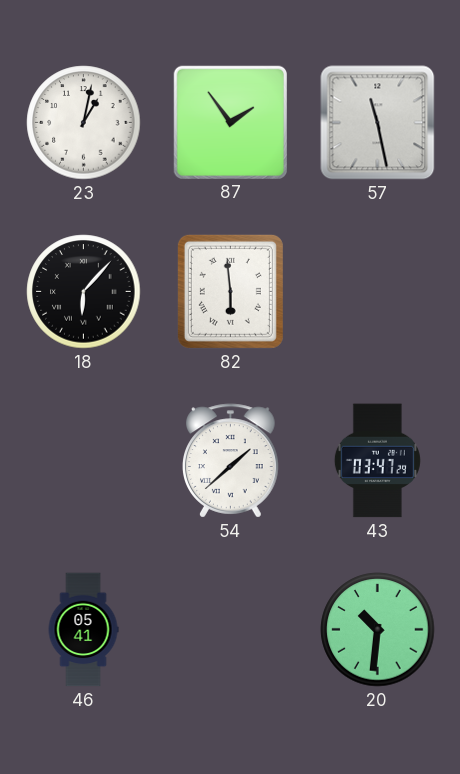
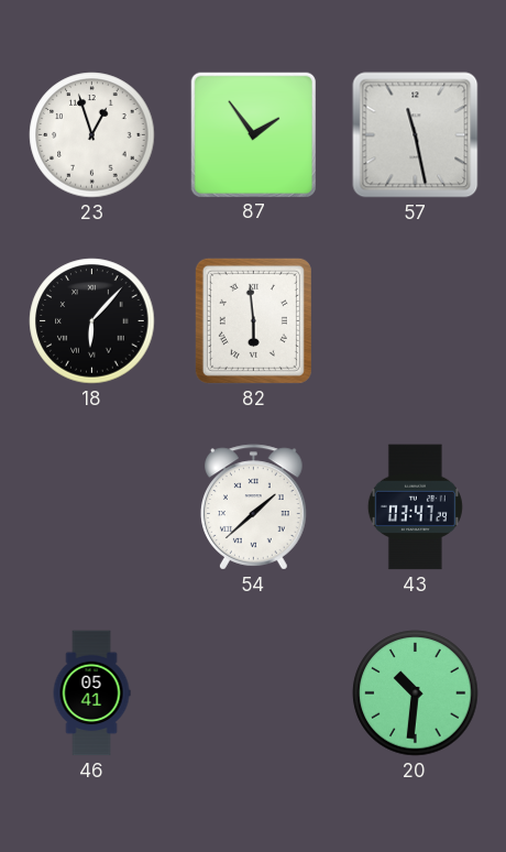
23: 1:02 -> 12:57 (92, 135)
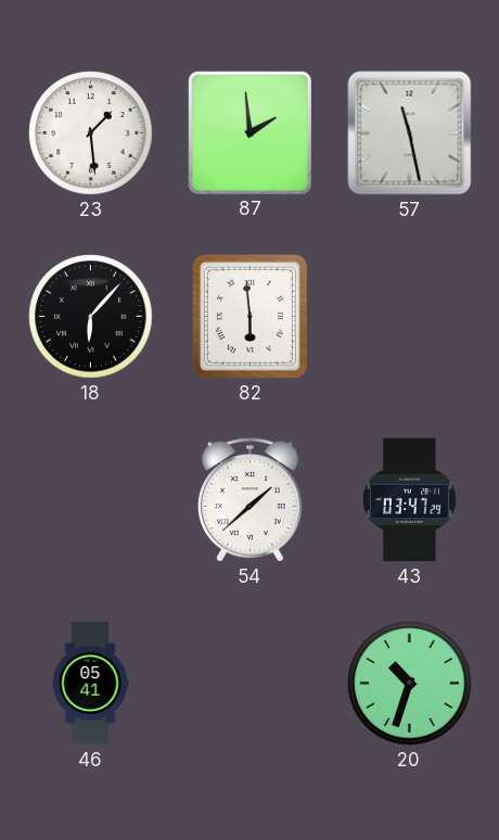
23: 12:57 -> 1:29 (91, 133)
87: 1:54 -> 1:59 (250, 132)
20: 10:31 -> 10:33 (410, 684)
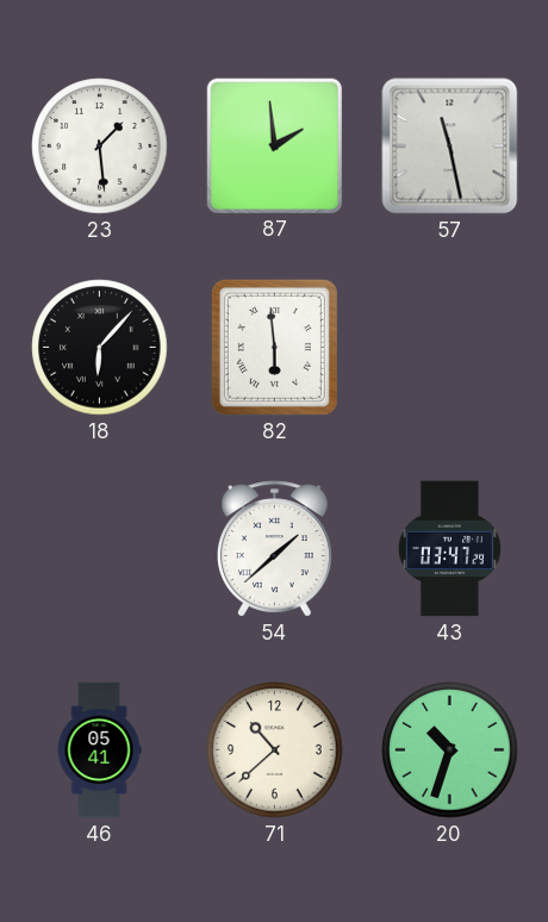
71: none -> 10:38 (275, 750)
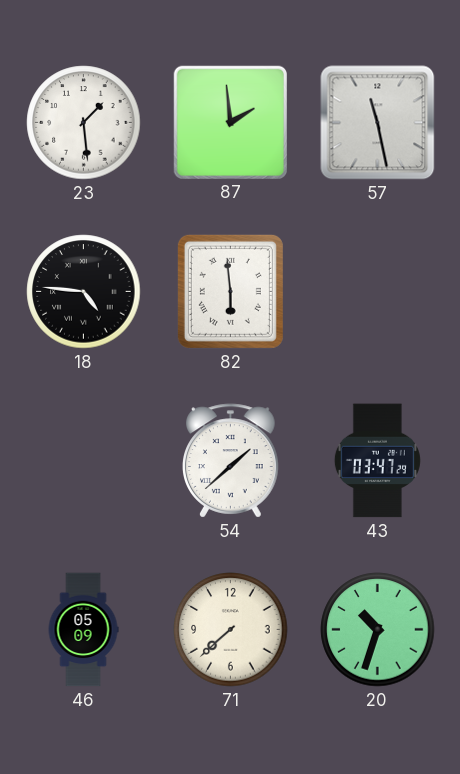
18: 6:07 -> 4:46 (84, 292)
46: 05:41 -> 05:09 (83, 630)
71: 10:38 -> 7:38 (231, 630)
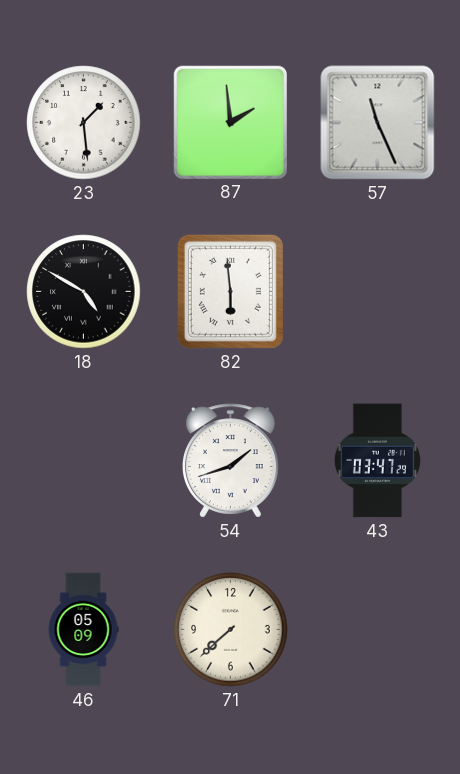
57: 11:28 -> 11:26 (378, 123)
18: 4:46 -> 4:50 (84, 292)
54: 1:38 -> 1:42 (231, 461)
20: 10:33 -> none (378, 630)
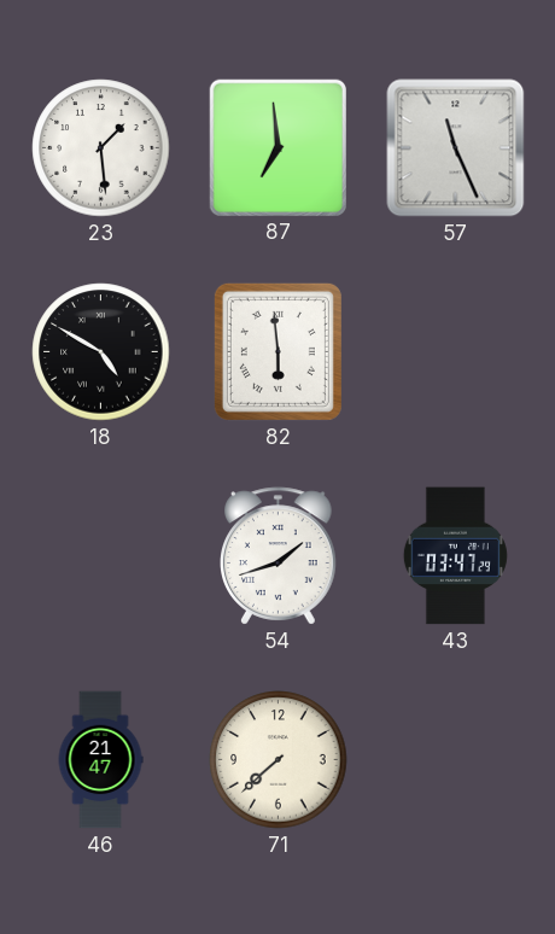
87: 1:59 -> 6:59 (277, 147)
46: 05:09 -> 21:47 (100, 760)
